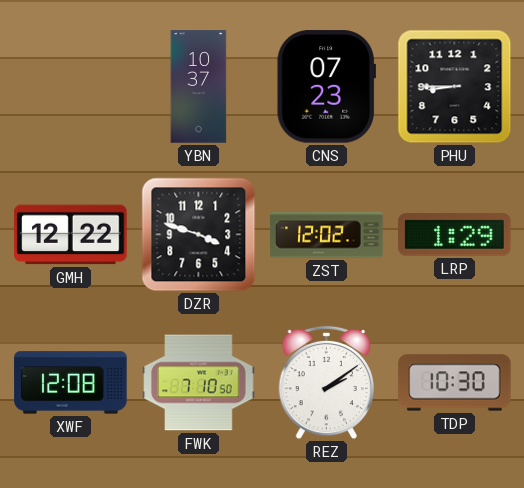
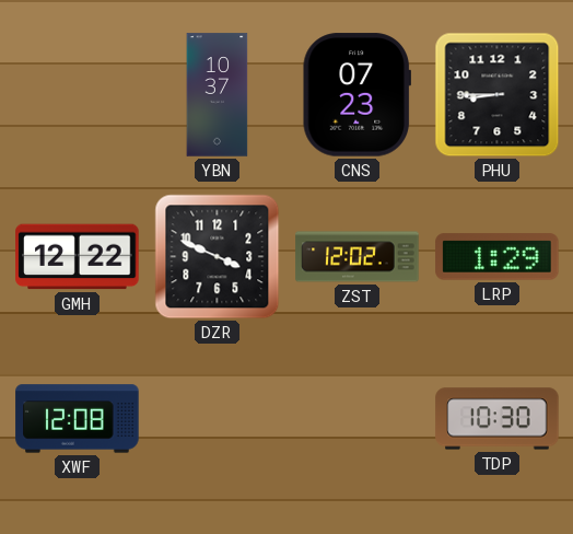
DZR: 3:48 -> 3:49 (218, 257)
FWK: 7:10 -> none (199, 383)
REZ: 2:09 -> none (326, 383)
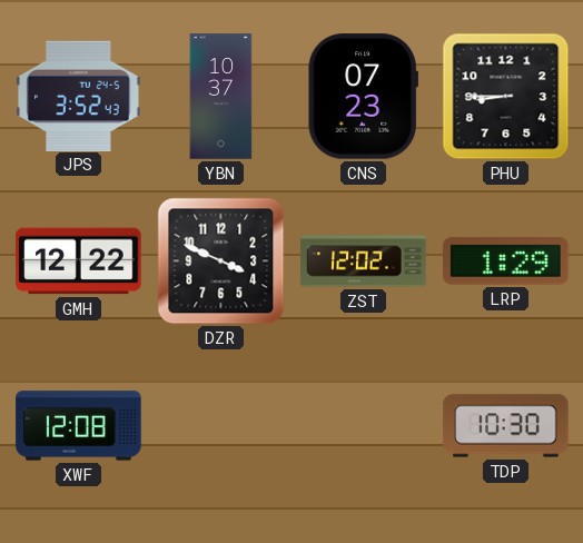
JPS: none -> 3:52 (79, 96)
